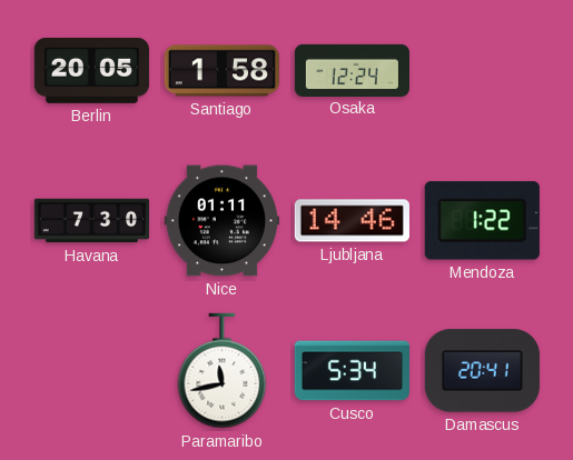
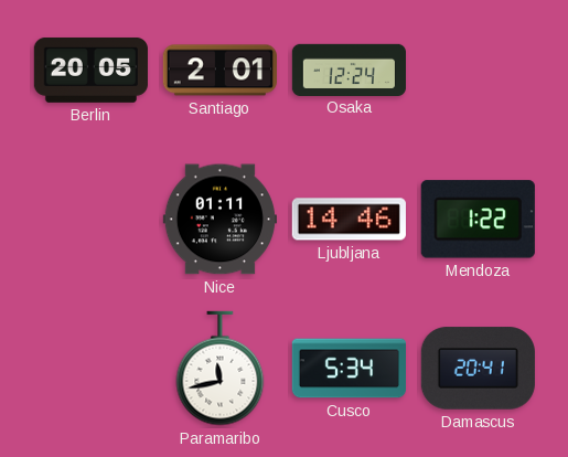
Santiago: 1:58 -> 2:01 (219, 71)
Havana: 7:30 -> none (91, 221)
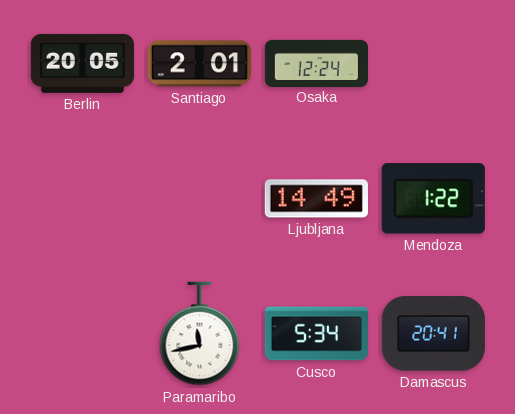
Nice: 01:11 -> none (219, 220)
Ljubljana: 14:46 -> 14:49 (316, 199)
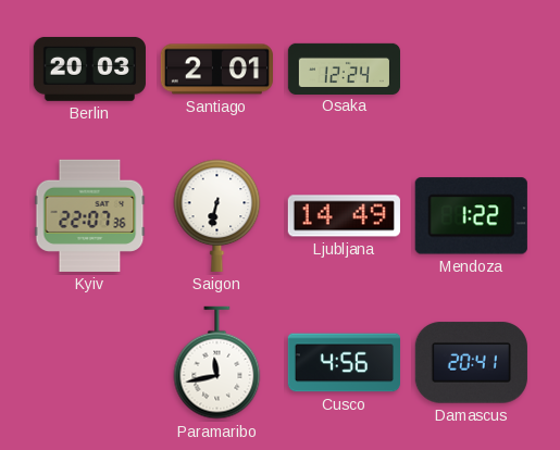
Berlin: 20:05 -> 20:03 (89, 68)
Kyiv: none -> 22:07 (90, 215)
Saigon: none -> 6:32 (217, 215)
Cusco: 5:34 -> 4:56 (344, 363)
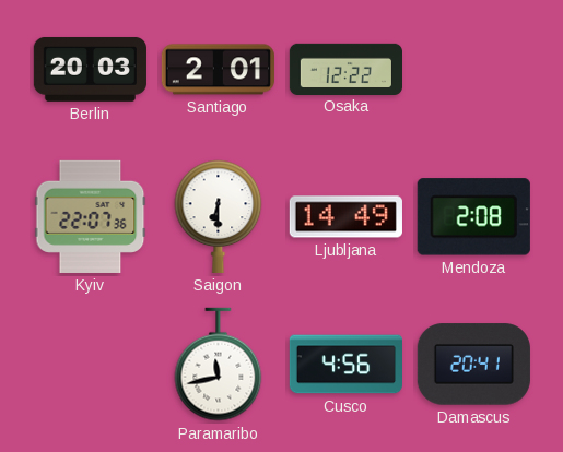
Osaka: 12:24 -> 12:22 (345, 69)
Saigon: 6:32 -> 6:30 (219, 216)
Mendoza: 1:22 -> 2:08 (473, 217)
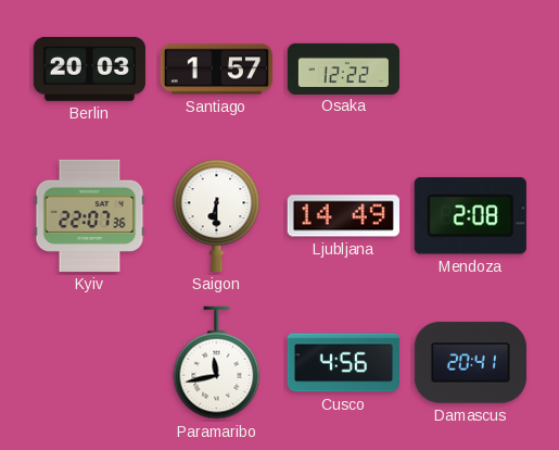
Santiago: 2:01 -> 1:57 (216, 70)
